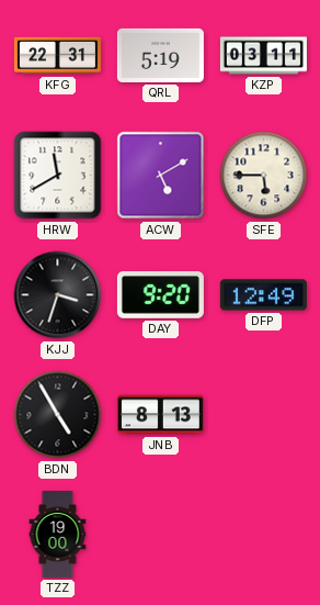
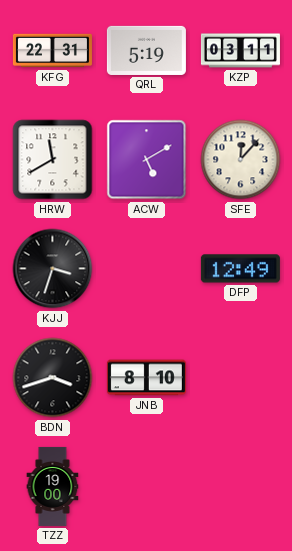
SFE: 5:45 -> 12:07 (241, 160)
DAY: 9:20 -> none (160, 295)
BDN: 4:55 -> 3:42 (53, 378)
JNB: 8:13 -> 8:10 (146, 378)
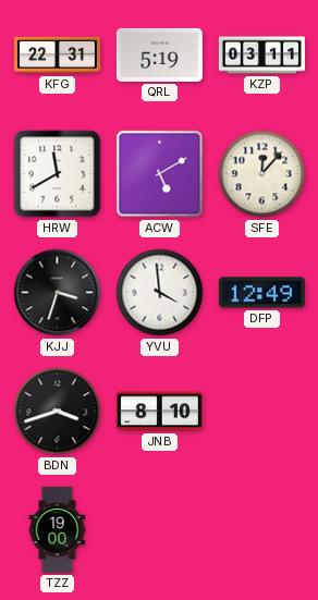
YVU: none -> 3:59 (160, 293)
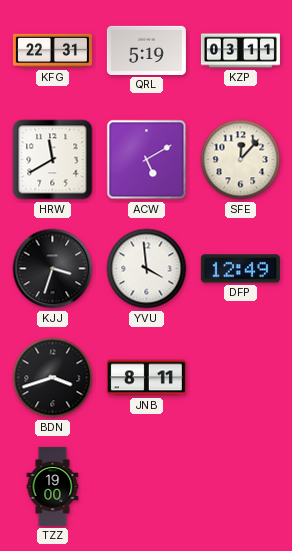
JNB: 8:10 -> 8:11 (146, 378)
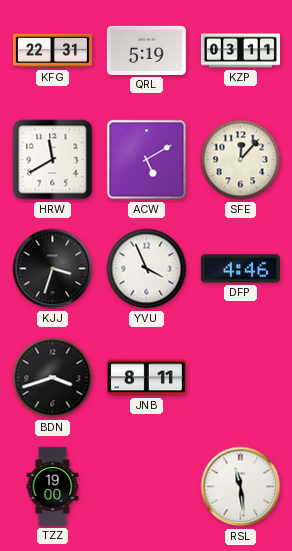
YVU: 3:59 -> 3:56 (147, 269)
DFP: 12:49 -> 4:46 (240, 269)
RSL: none -> 11:29 (241, 487)
